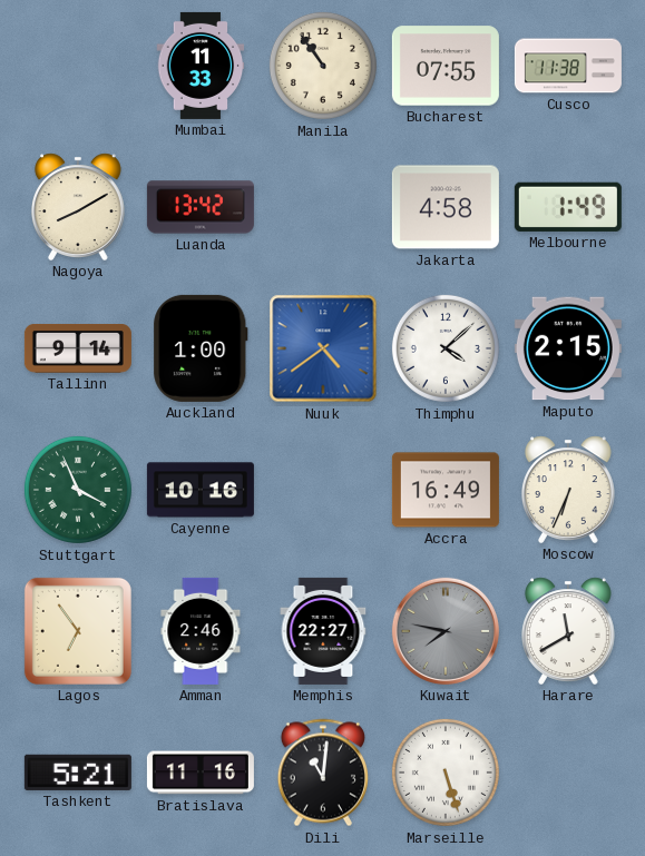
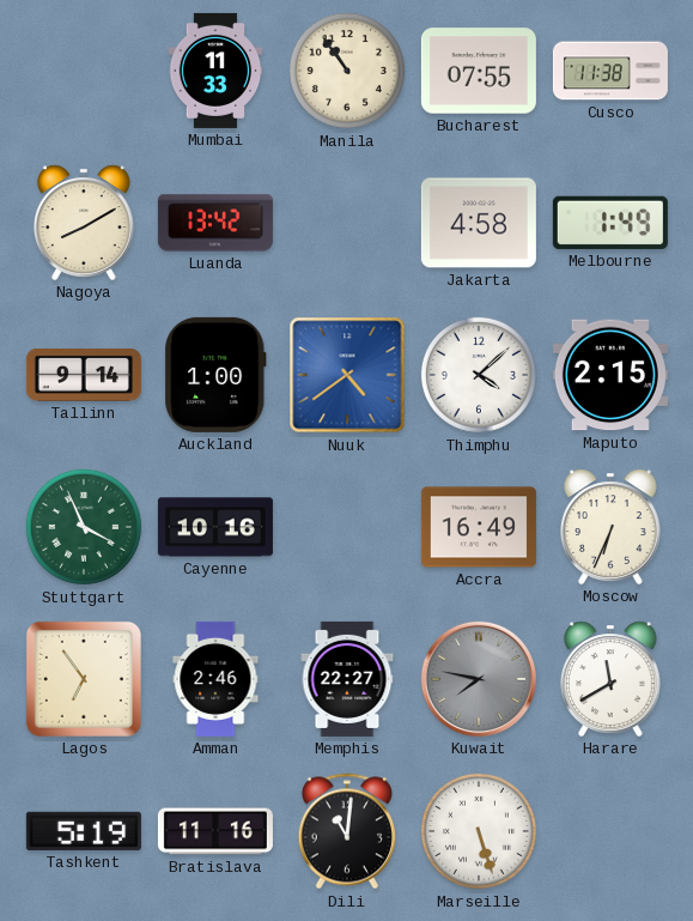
Tashkent: 5:21 -> 5:19 (84, 831)
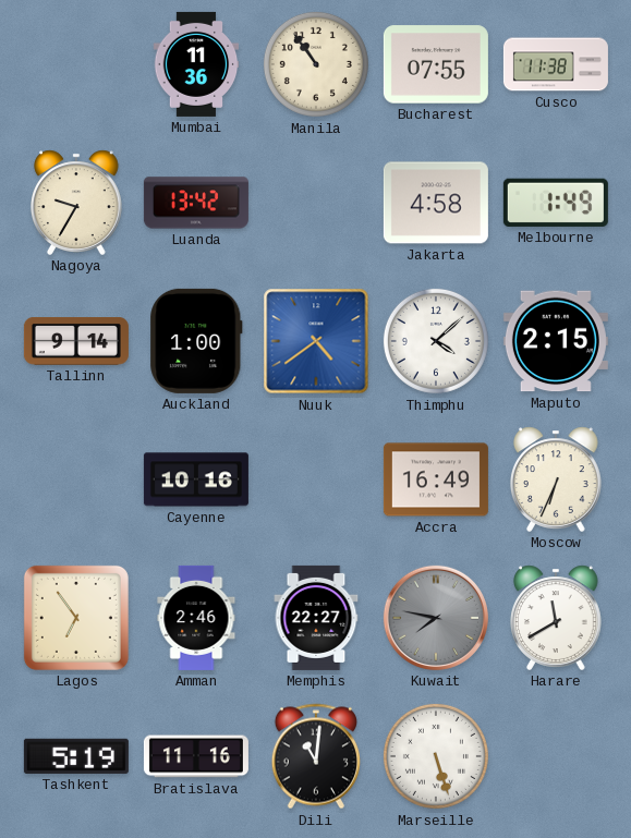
Mumbai: 11:33 -> 11:36 (196, 64)
Nagoya: 8:10 -> 9:35 (76, 203)
Stuttgart: 3:56 -> none (84, 527)
